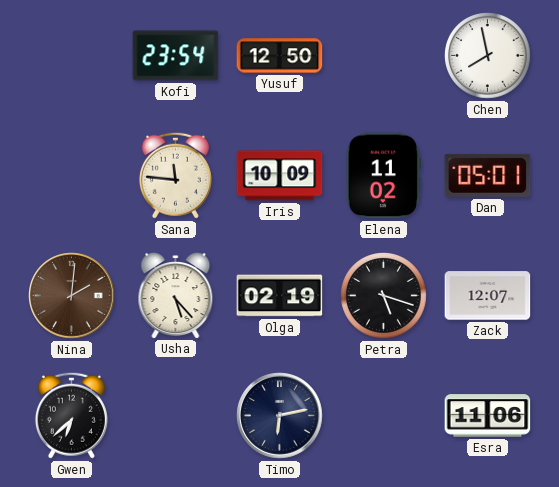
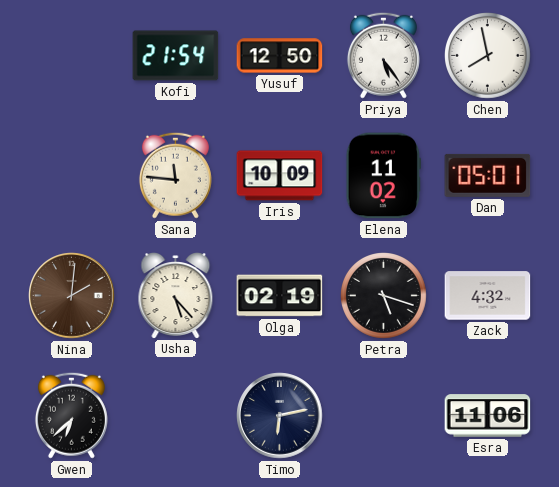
Kofi: 23:54 -> 21:54 (176, 56)
Priya: none -> 5:24 (383, 55)
Zack: 12:07 -> 4:32 (488, 296)
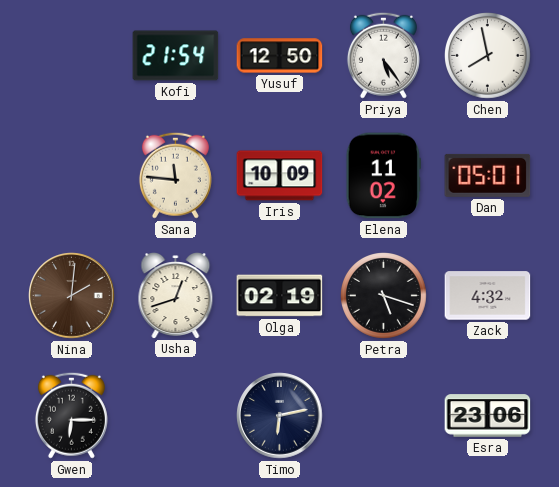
Usha: 5:23 -> 12:42 (176, 296)
Gwen: 6:38 -> 6:15 (71, 415)
Esra: 11:06 -> 23:06 (488, 416)
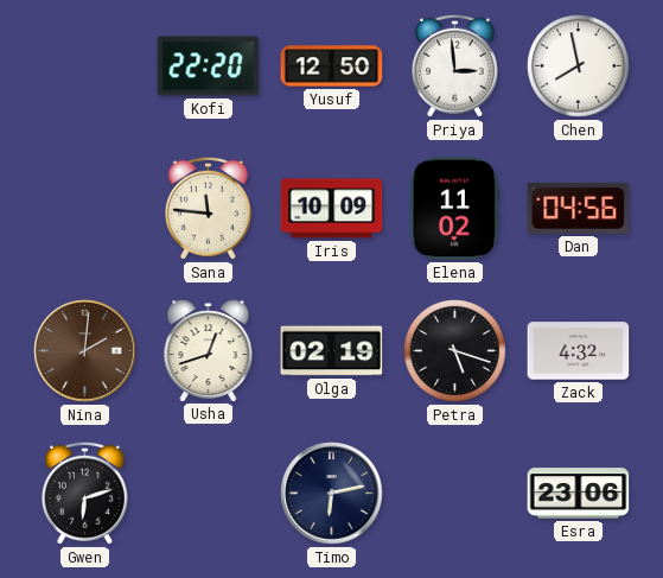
Kofi: 21:54 -> 22:20 (209, 66)
Priya: 5:24 -> 2:59 (454, 65)
Dan: 05:01 -> 04:56 (579, 208)
Gwen: 6:15 -> 6:12 (84, 493)
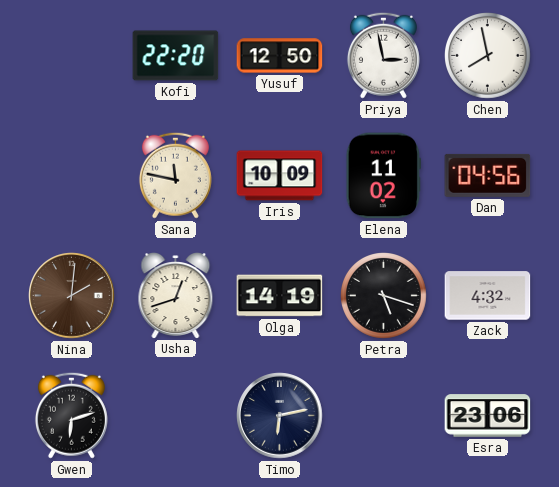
Priya: 2:59 -> 2:58 (383, 55)
Sana: 11:46 -> 11:47 (175, 175)
Olga: 02:19 -> 14:19 (280, 296)
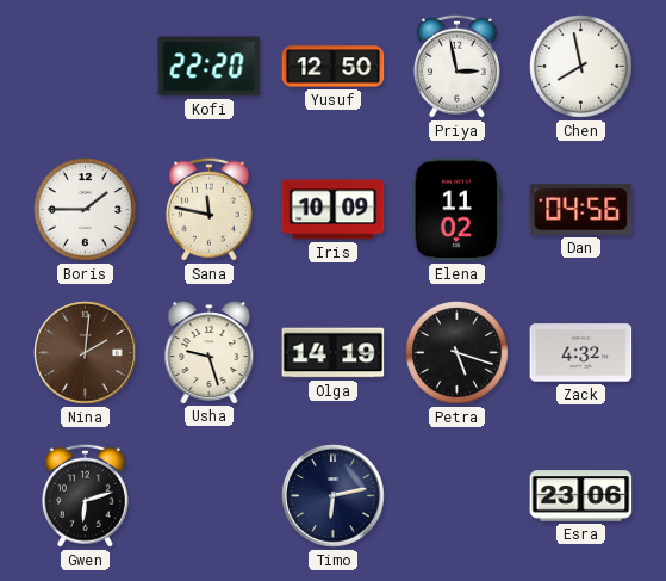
Boris: none -> 1:45 (86, 210)
Usha: 12:42 -> 9:27 (210, 353)
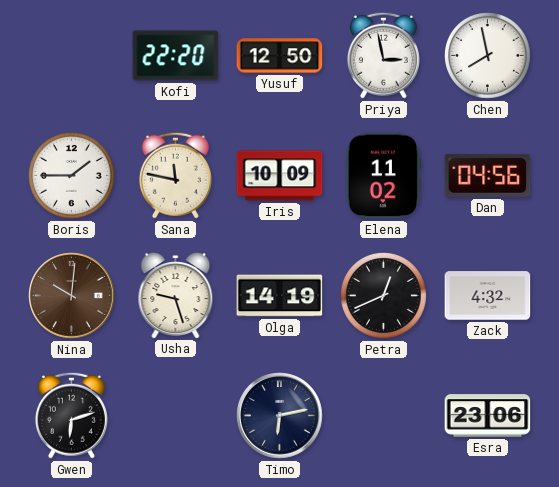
Nina: 2:01 -> 10:01 (72, 296)
Petra: 5:18 -> 12:41 (384, 296)
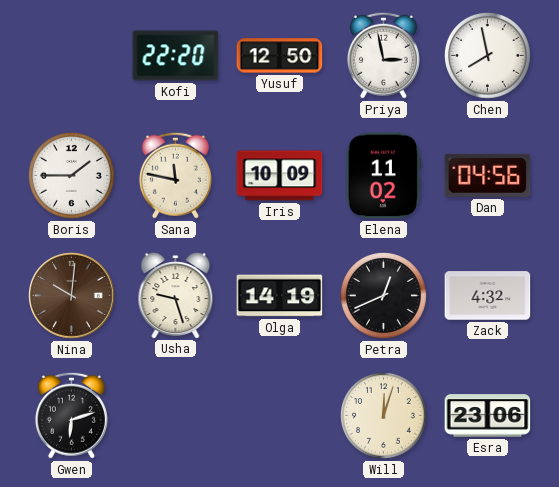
Timo: 6:13 -> none (280, 416)
Will: none -> 12:03 (384, 416)
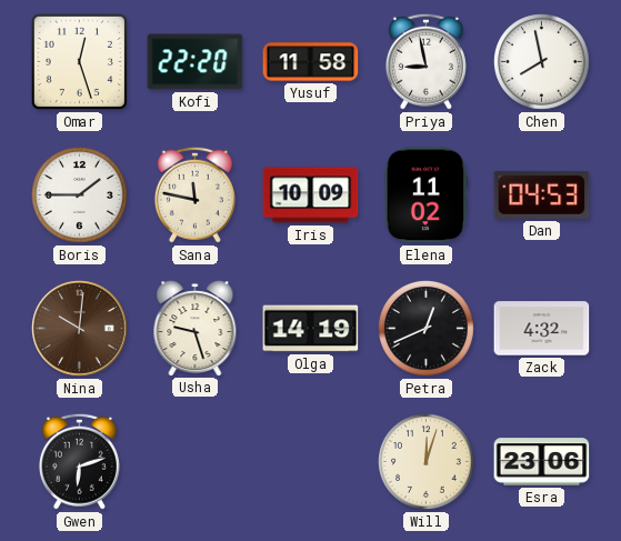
Omar: none -> 12:27 (79, 61)
Yusuf: 12:50 -> 11:58 (311, 62)
Priya: 2:58 -> 8:58 (425, 61)
Dan: 04:56 -> 04:53 (542, 194)
